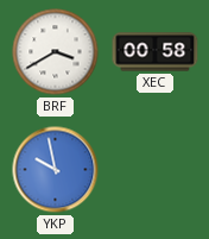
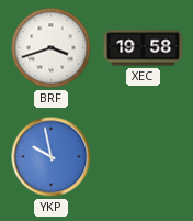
BRF: 3:40 -> 3:42 (52, 48)
XEC: 00:58 -> 19:58 (144, 48)
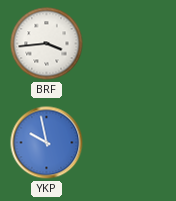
BRF: 3:42 -> 3:44 (47, 44)
XEC: 19:58 -> none (144, 48)
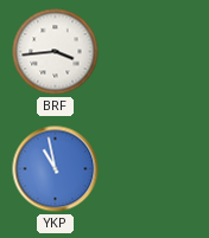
YKP: 9:58 -> 10:58 (56, 169)
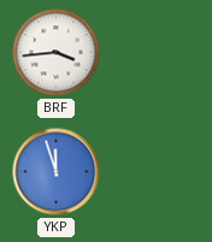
YKP: 10:58 -> 11:57 (57, 172)
